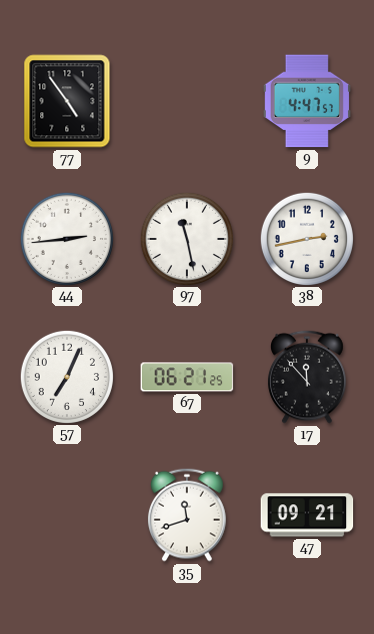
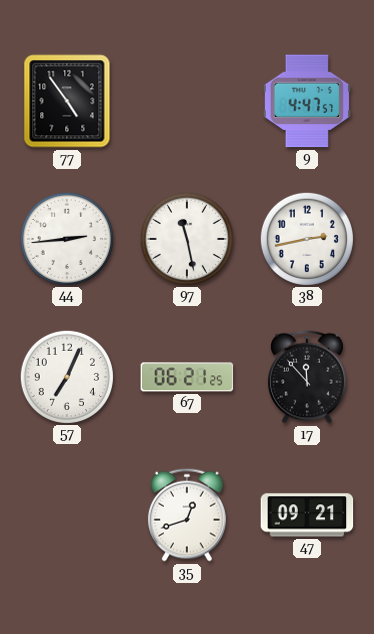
35: 11:42 -> 12:42 (187, 515)
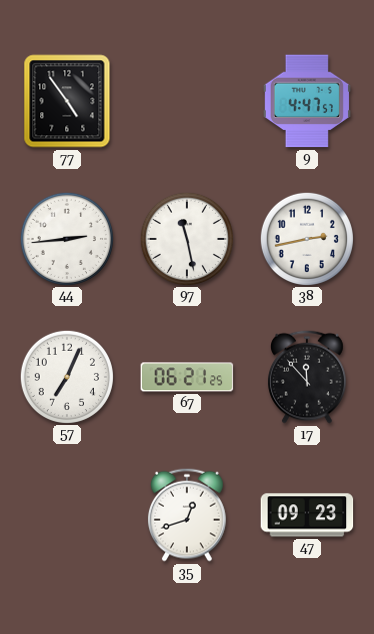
47: 09:21 -> 09:23 (307, 515)
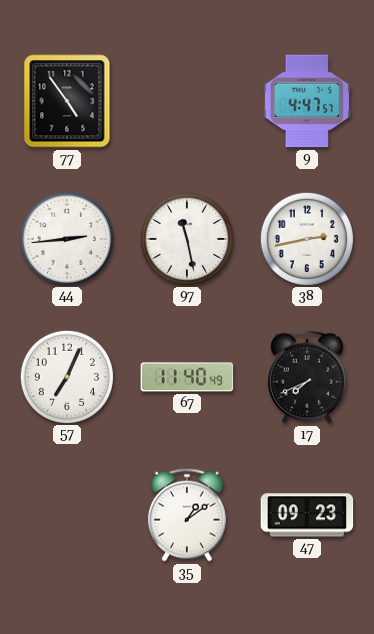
67: 06:21 -> 11:40 (187, 377)
17: 11:53 -> 7:41 (307, 377)
35: 12:42 -> 1:09 (187, 515)
